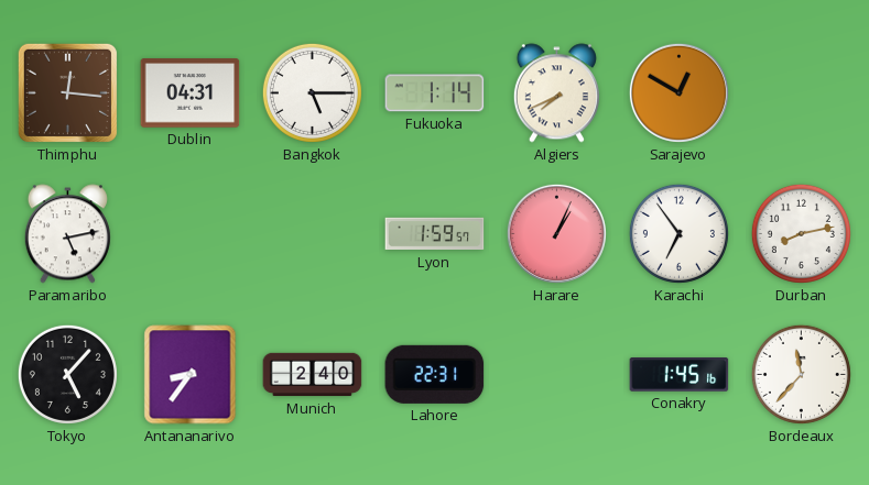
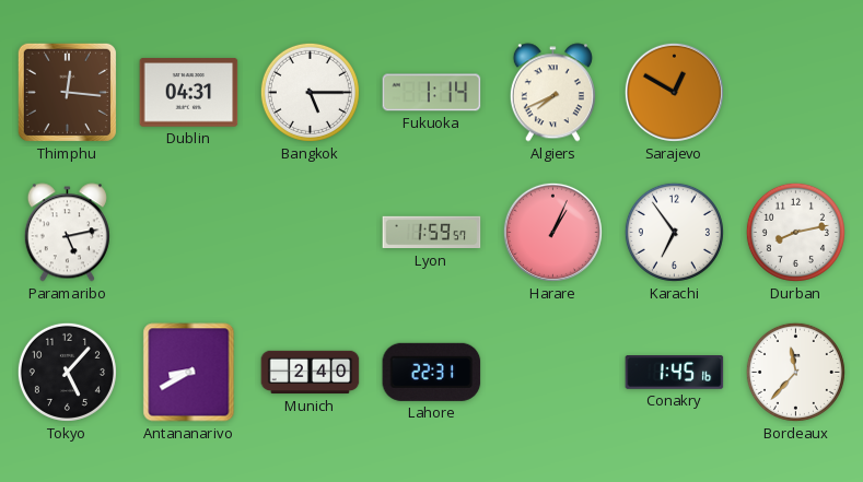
Antananarivo: 8:36 -> 8:40 (189, 373)
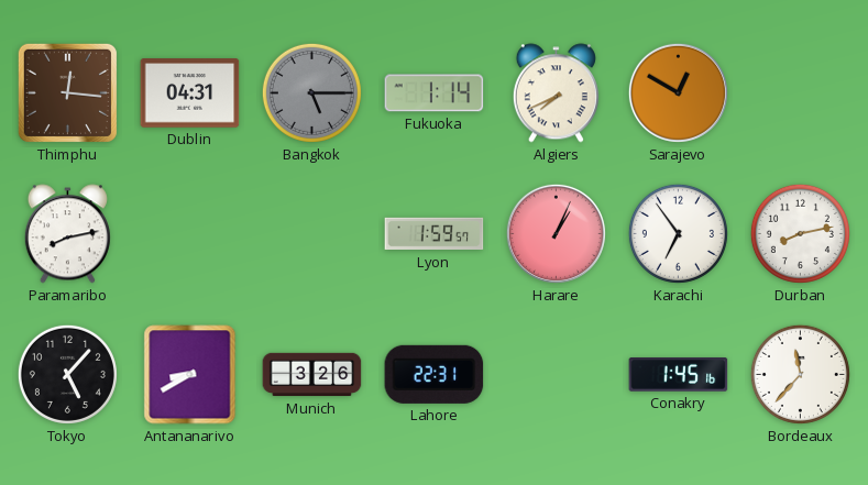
Bangkok dial: white -> grey (311, 92)
Paramaribo: 5:13 -> 8:13 (67, 234)
Munich: 2:40 -> 3:26 (312, 375)
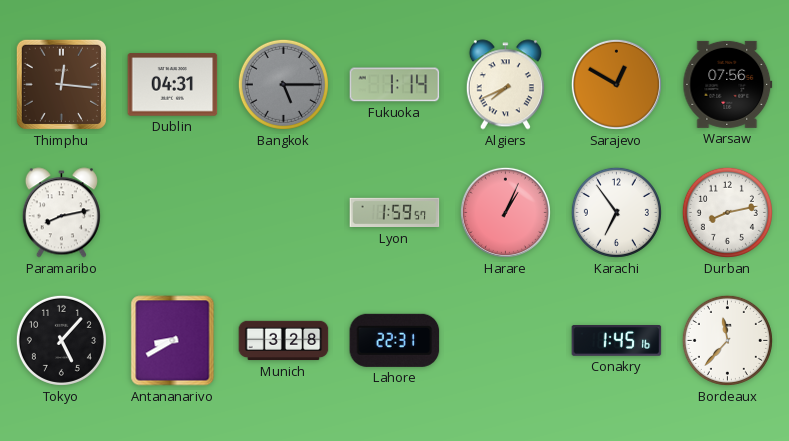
Warsaw: none -> 07:56 (728, 84)
Munich: 3:26 -> 3:28 (284, 341)
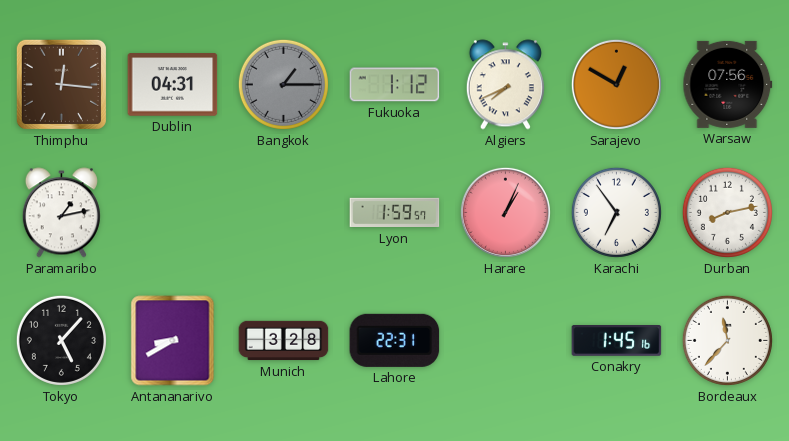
Bangkok: 5:15 -> 1:15 (283, 84)
Fukuoka: 1:14 -> 1:12 (395, 85)
Paramaribo: 8:13 -> 1:13 (61, 213)
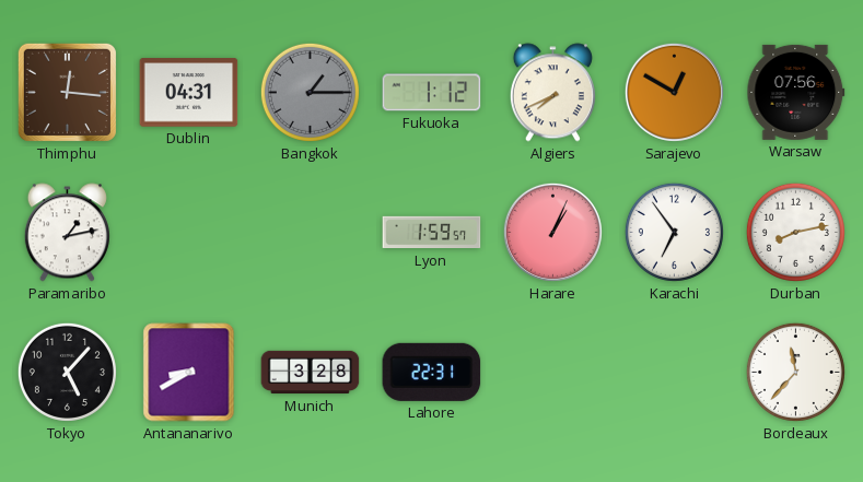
Conakry: 1:45 -> none (617, 341)
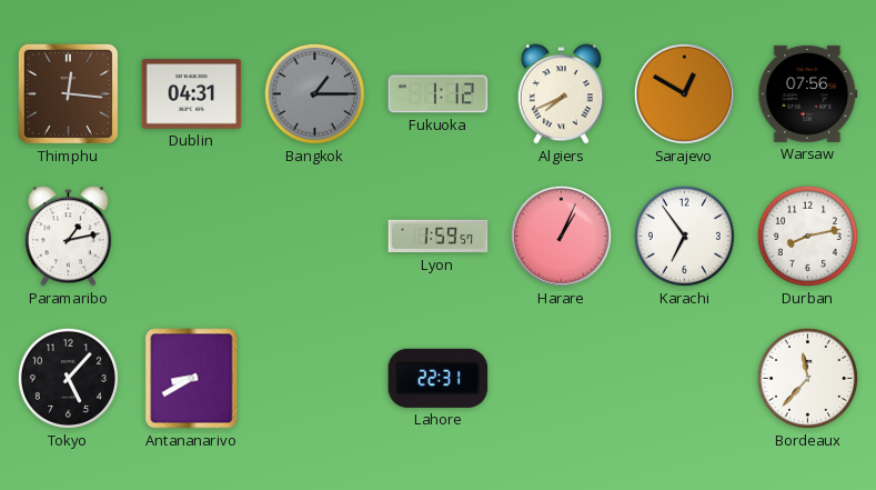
Munich: 3:28 -> none (311, 373)
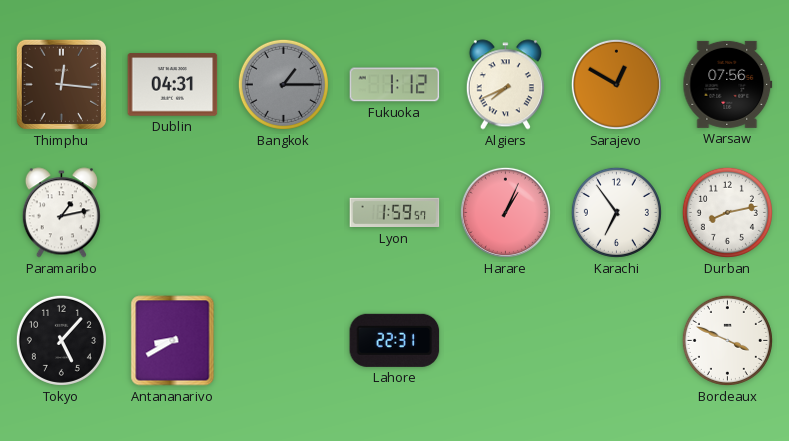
Bordeaux: 11:37 -> 3:49 (727, 340)
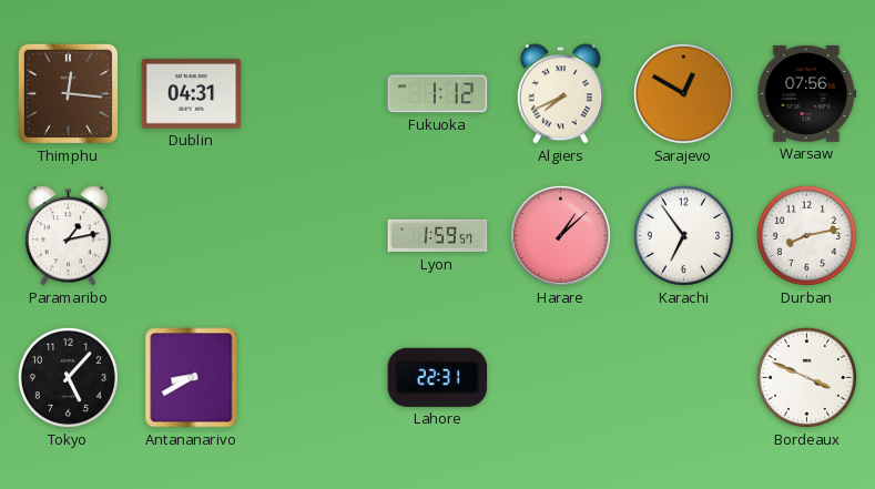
Bangkok: 1:15 -> none (283, 84)
Harare: 1:04 -> 1:08 (560, 235)
